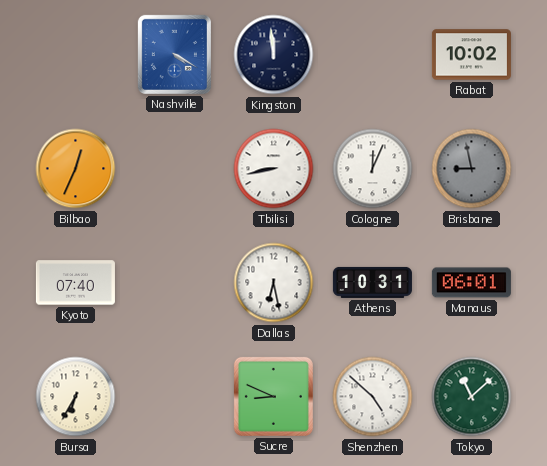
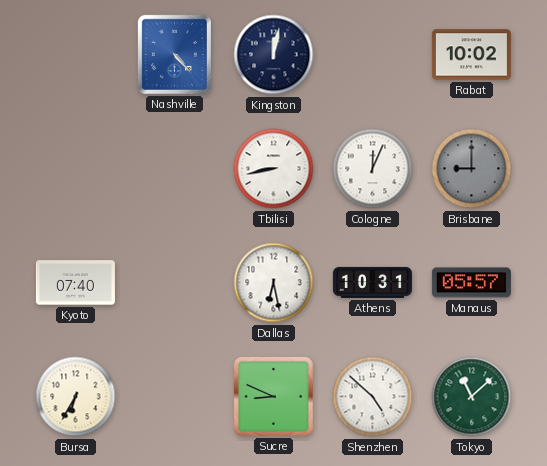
Nashville: 4:20 -> 4:23 (174, 54)
Kingston: 11:59 -> 12:02 (274, 55)
Bilbao: 12:34 -> none (76, 169)
Brisbane: 8:58 -> 9:00 (472, 169)
Manaus: 06:01 -> 05:57 (471, 283)
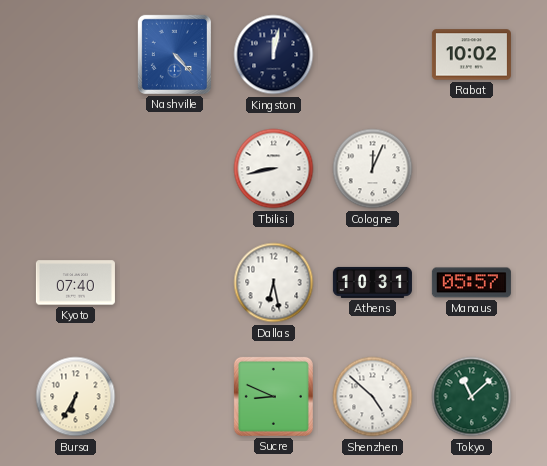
Brisbane: 9:00 -> none (472, 169)
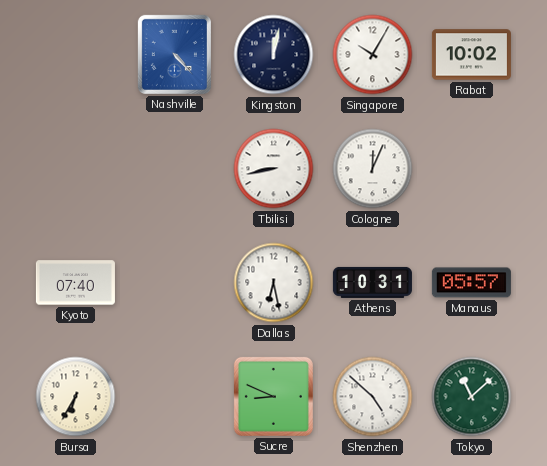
Singapore: none -> 10:05 (373, 55)
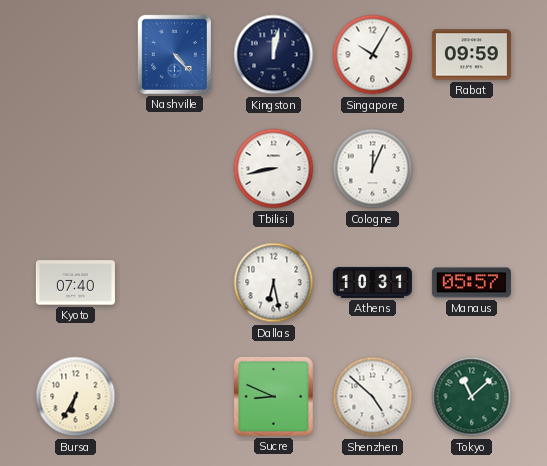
Rabat: 10:02 -> 09:59 (471, 55)
